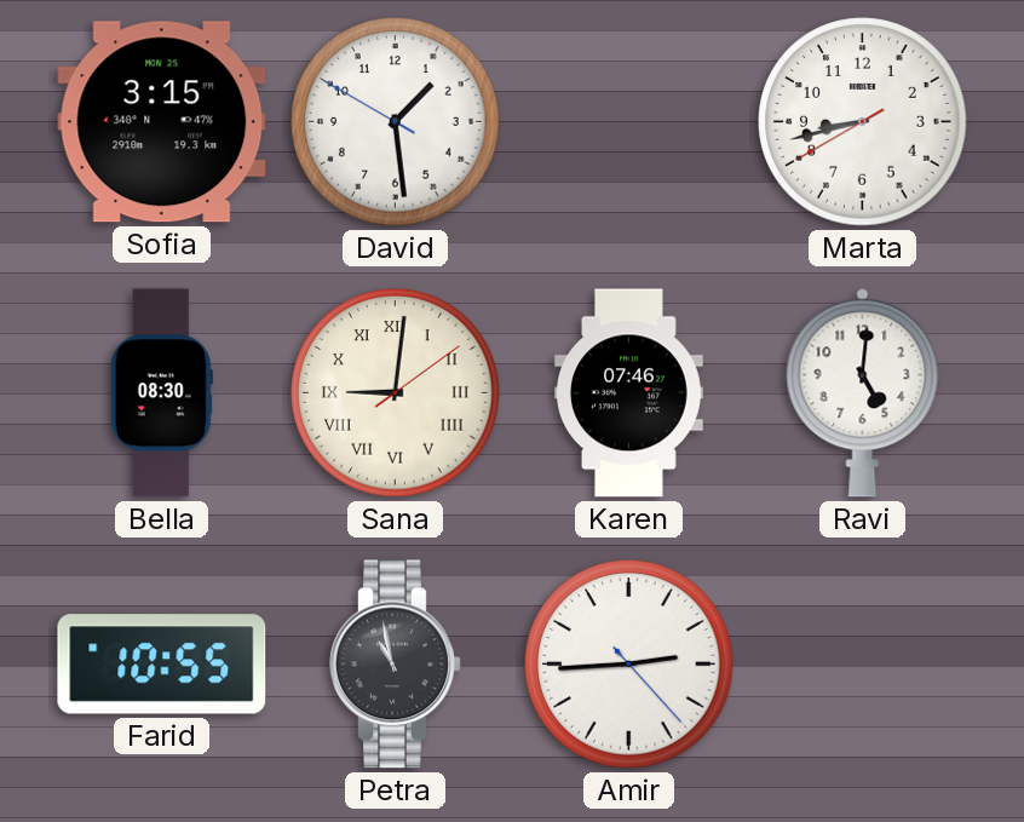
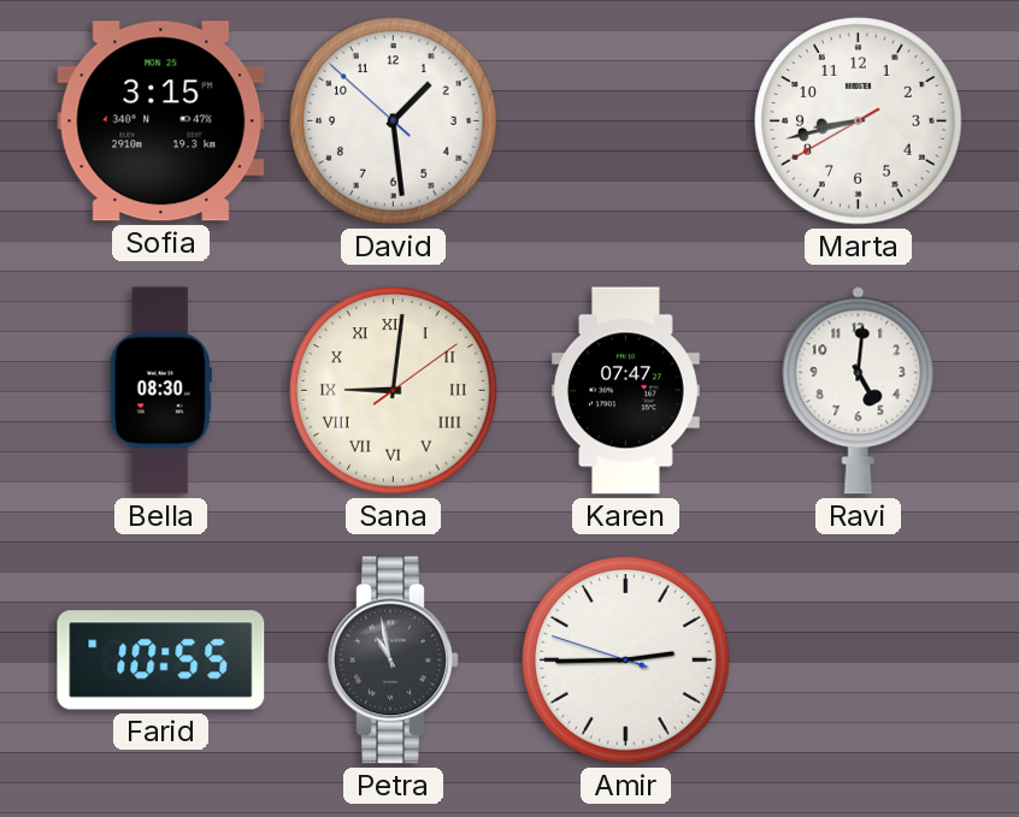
David: 1:28:50 -> 1:28:52 (394, 122)
Karen: 07:46 -> 07:47 (625, 391)
Amir: 2:44:23 -> 2:44:48 (626, 661)
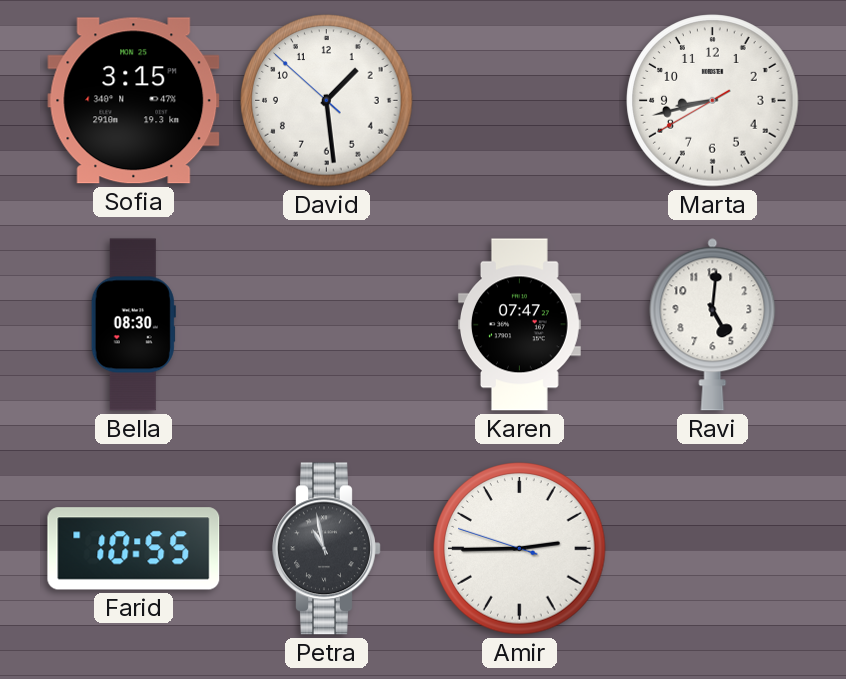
Sana: 9:01 -> none (394, 391)
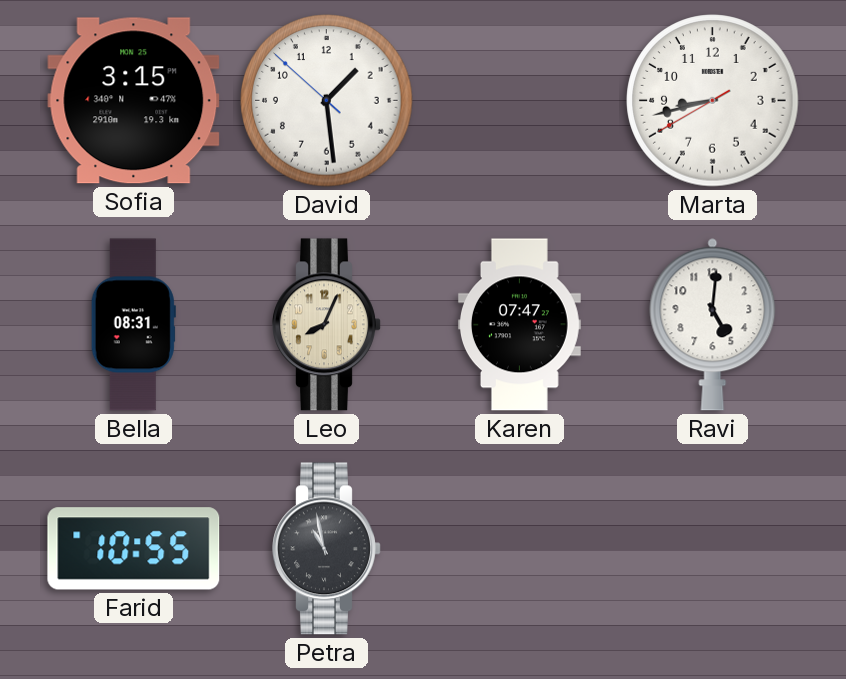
Bella: 08:30 -> 08:31 (133, 325)
Leo: none -> 8:04 (327, 325)
Amir: 2:44 -> none (520, 549)
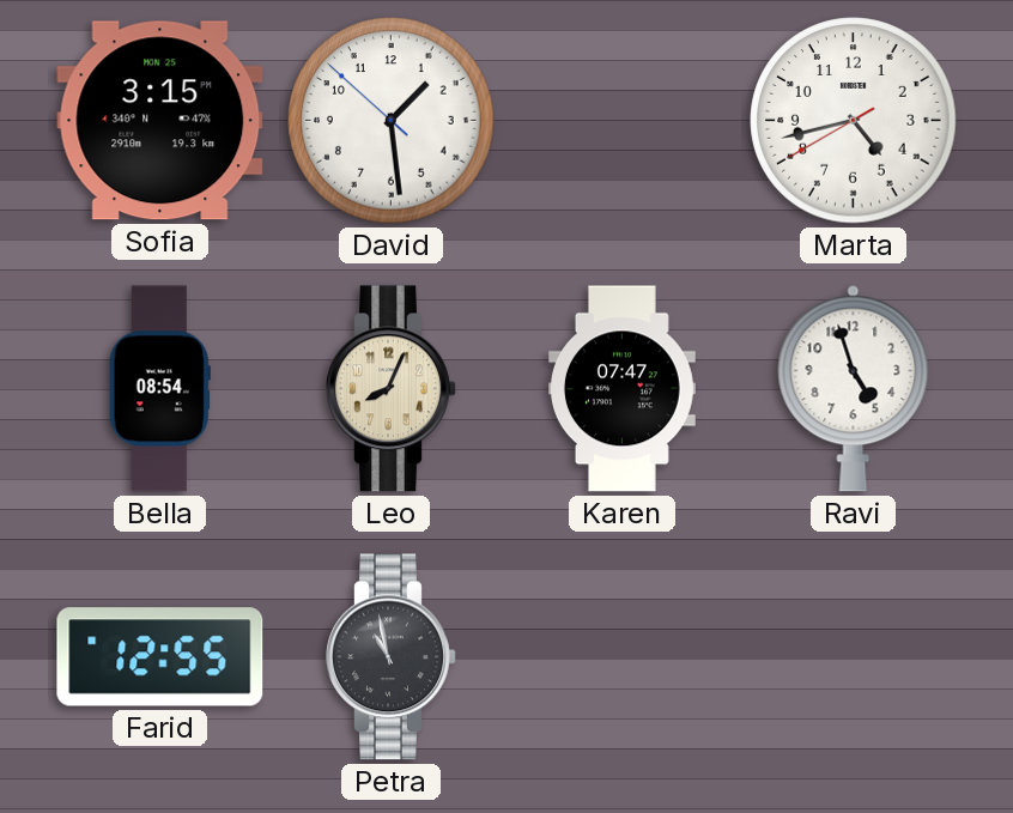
Marta: 8:42 -> 4:42 (854, 121)
Bella: 08:31 -> 08:54 (159, 389)
Ravi: 5:01 -> 4:57 (854, 389)
Farid: 10:55 -> 12:55 (160, 657)
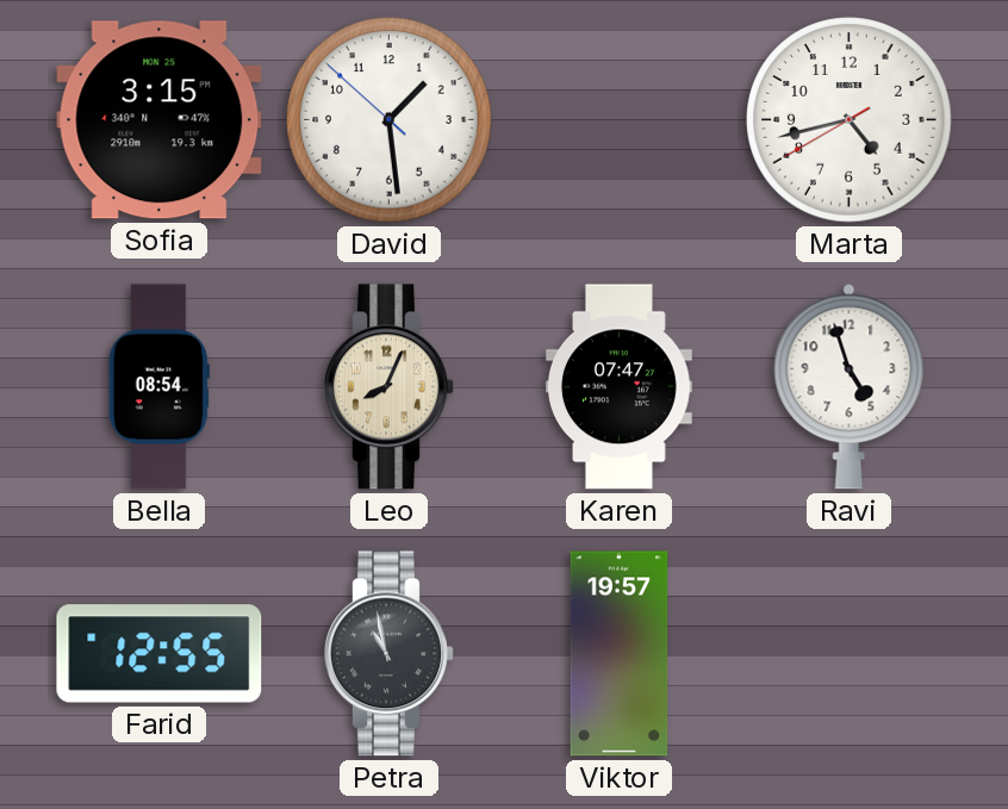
Viktor: none -> 19:57 (620, 654)
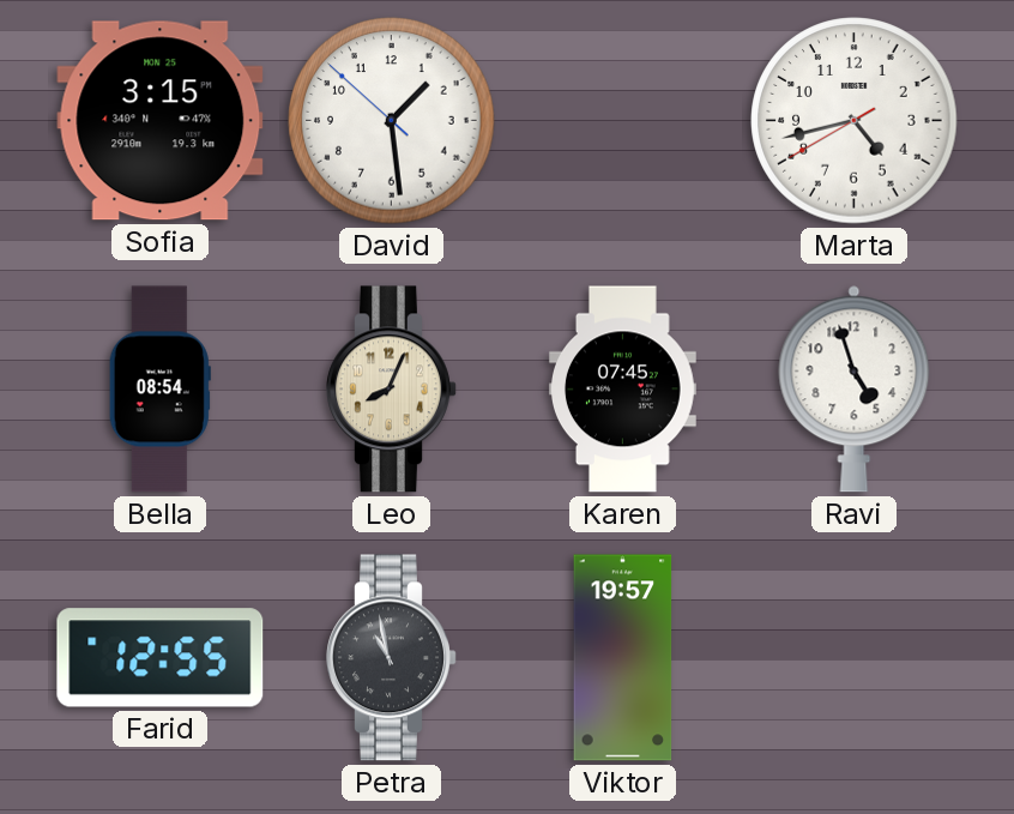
Karen: 07:47 -> 07:45 (622, 390)
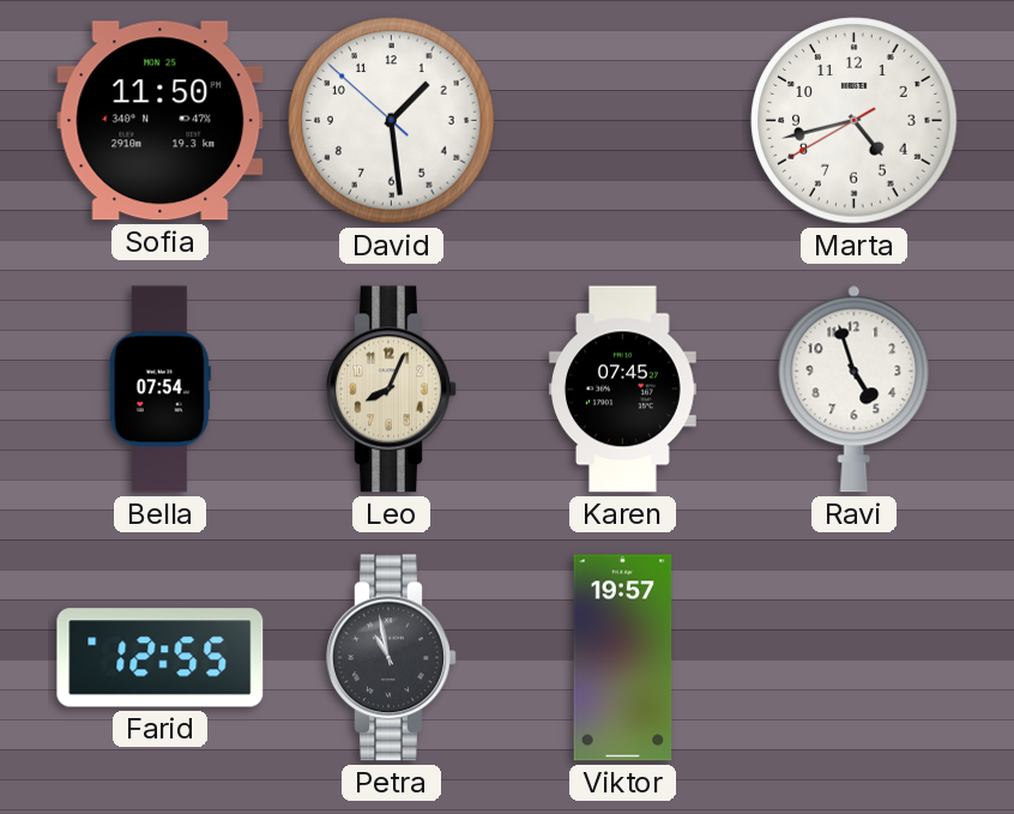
Sofia: 3:15 -> 11:50 (161, 121)
Bella: 08:54 -> 07:54 (159, 390)
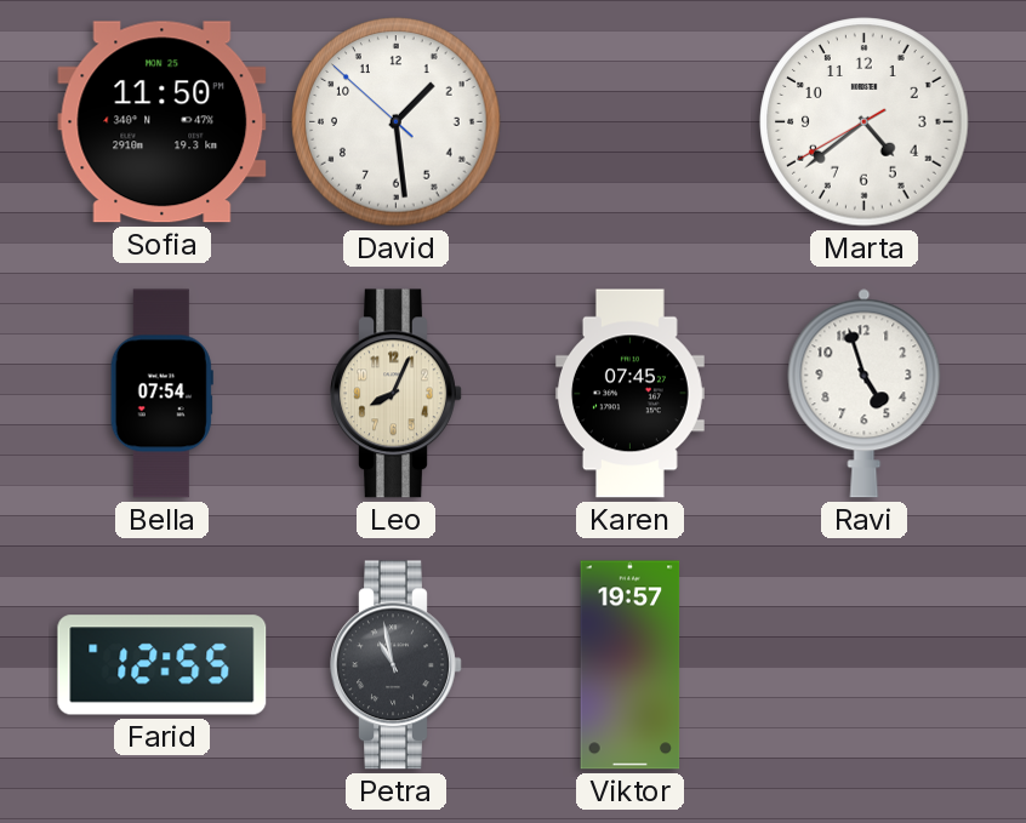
Marta: 4:42 -> 4:38 (865, 122)
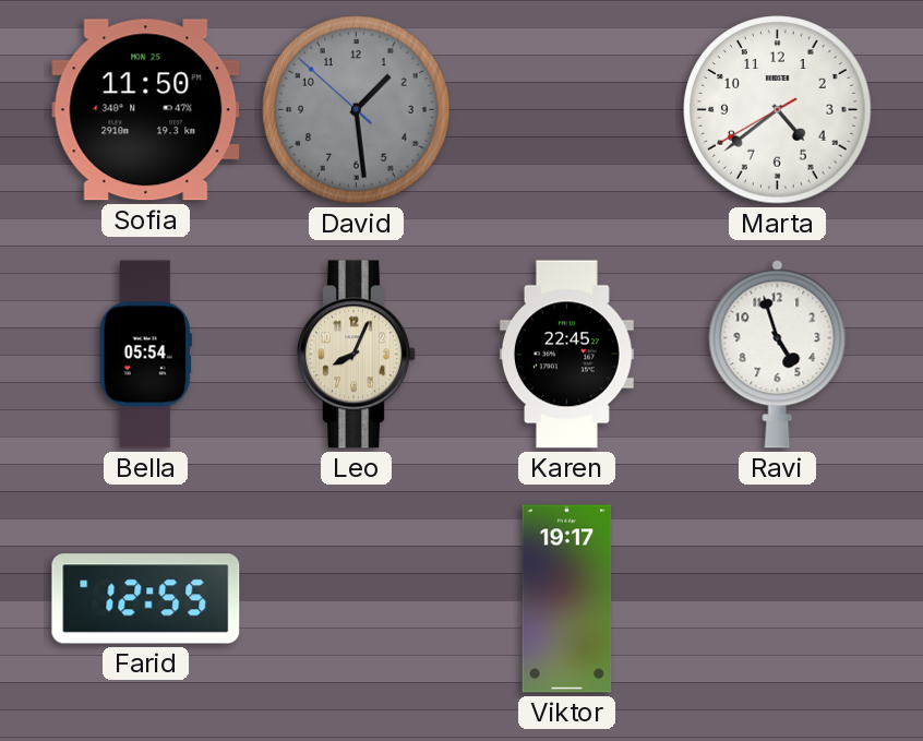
David dial: white -> grey (357, 110)
Bella: 07:54 -> 05:54 (145, 355)
Karen: 07:45 -> 22:45 (566, 355)
Petra: 10:58 -> none (397, 665)
Viktor: 19:57 -> 19:17 (567, 599)
